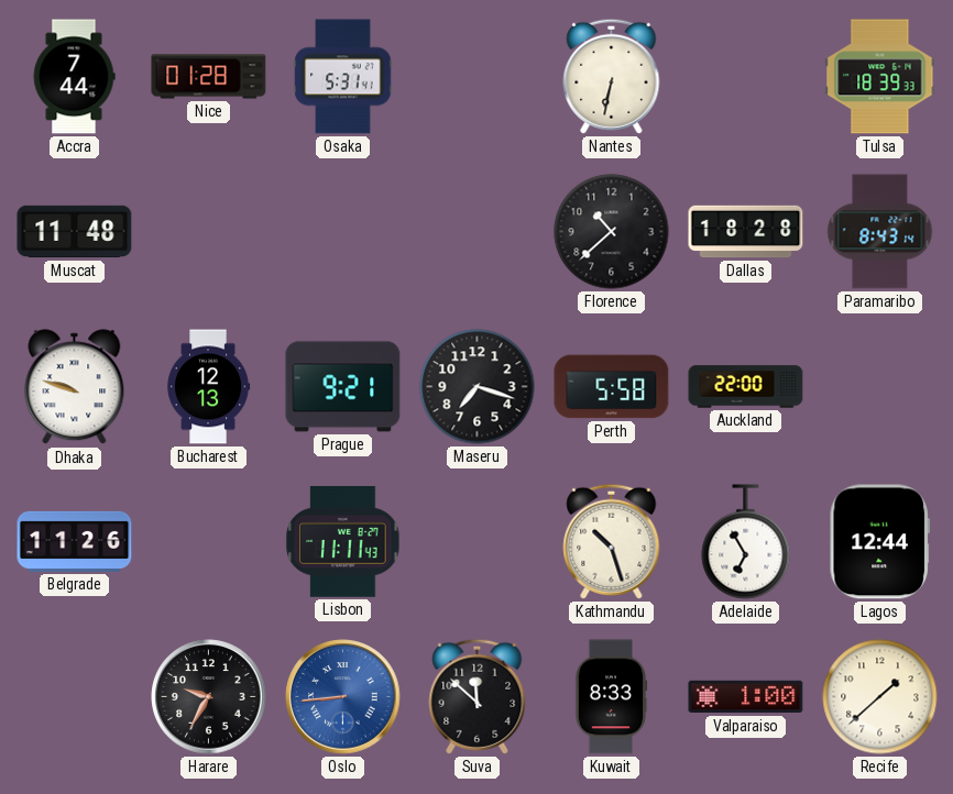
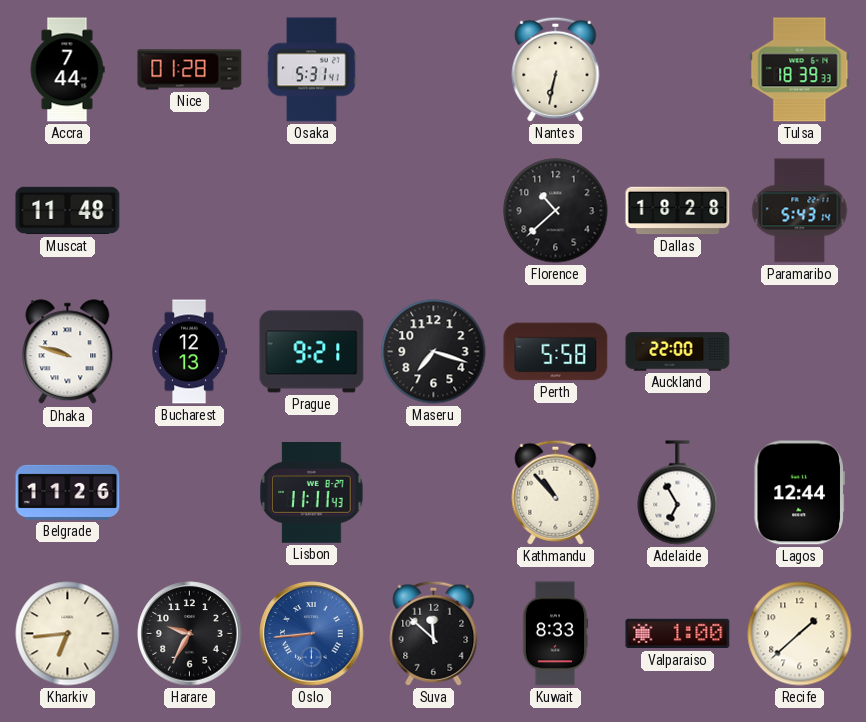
Paramaribo: 8:43 -> 5:43 (800, 211)
Kathmandu: 10:27 -> 10:53 (556, 492)
Kharkiv: none -> 6:44 (68, 634)
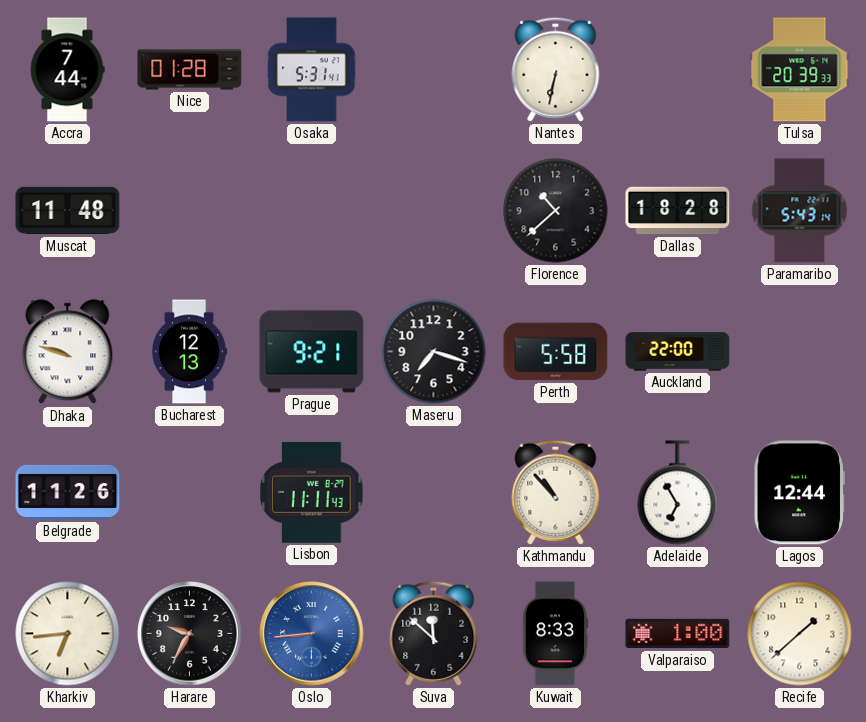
Tulsa: 18:39 -> 20:39 (800, 70)
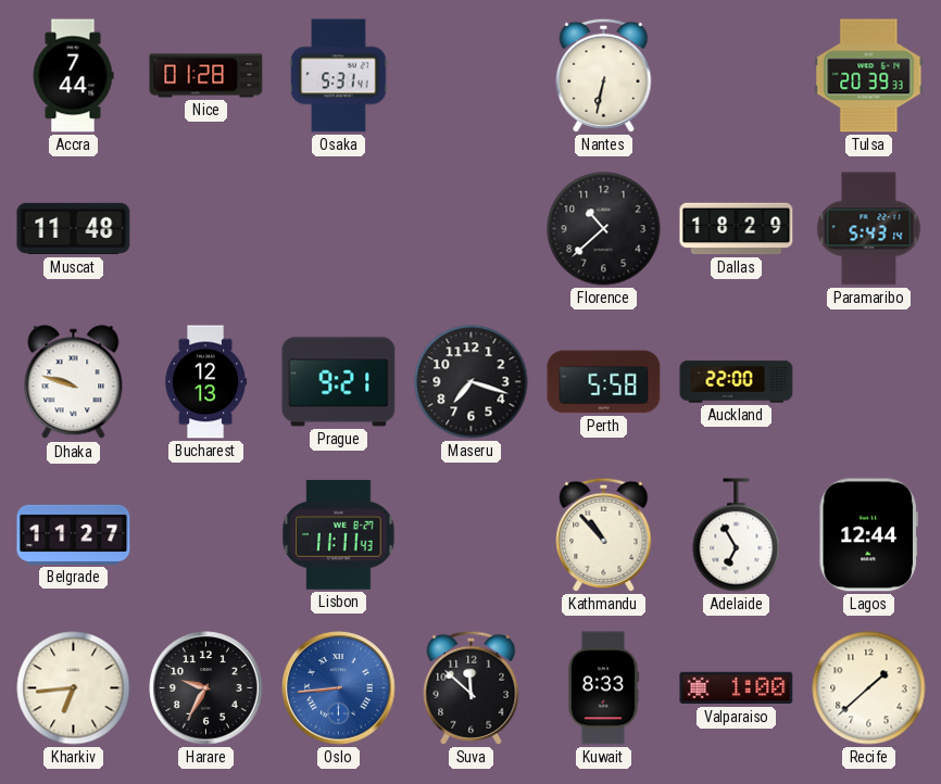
Dallas: 18:28 -> 18:29 (737, 229)
Belgrade: 11:26 -> 11:27 (74, 534)
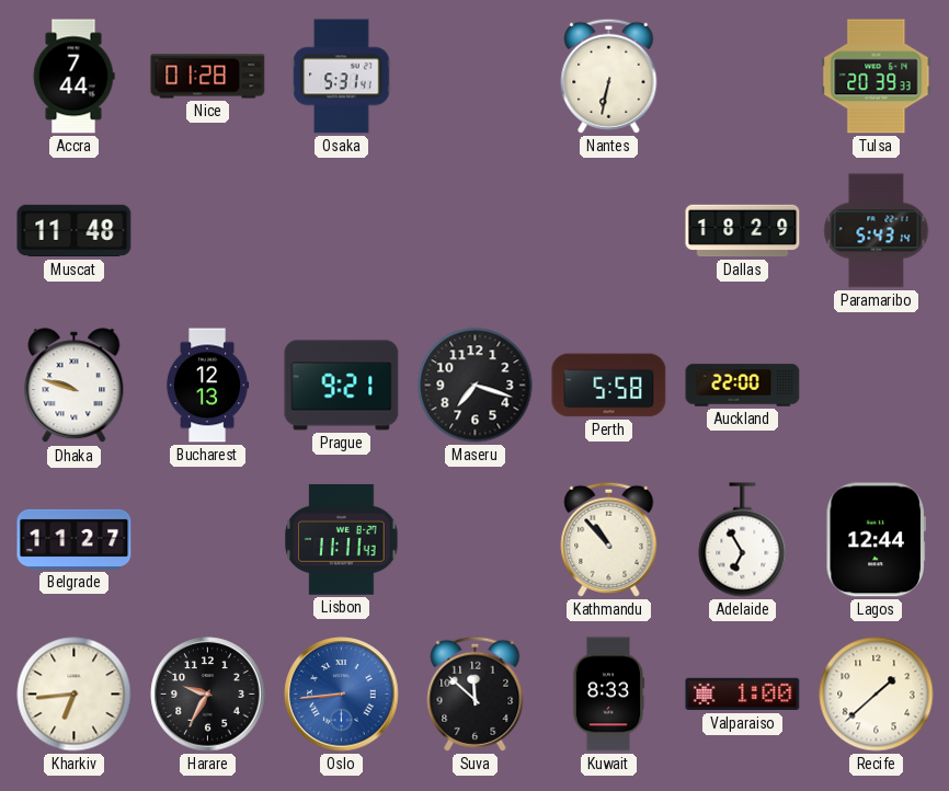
Florence: 10:38 -> none (604, 229)
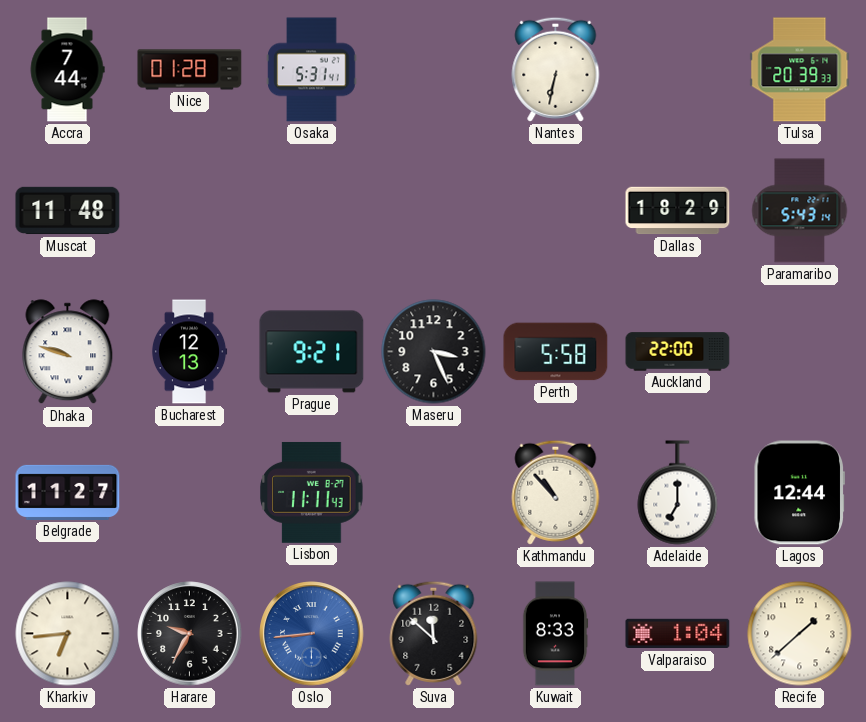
Maseru: 7:18 -> 3:26 (434, 352)
Adelaide: 6:55 -> 7:00 (678, 493)
Valparaiso: 1:00 -> 1:04 (678, 634)
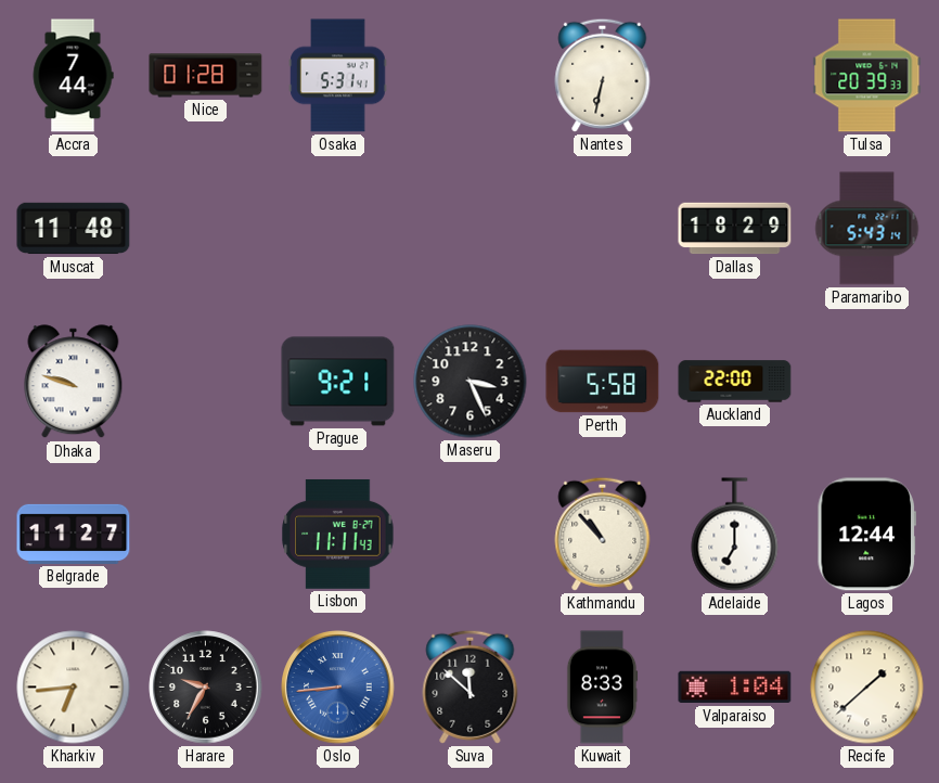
Bucharest: 12:13 -> none (189, 352)
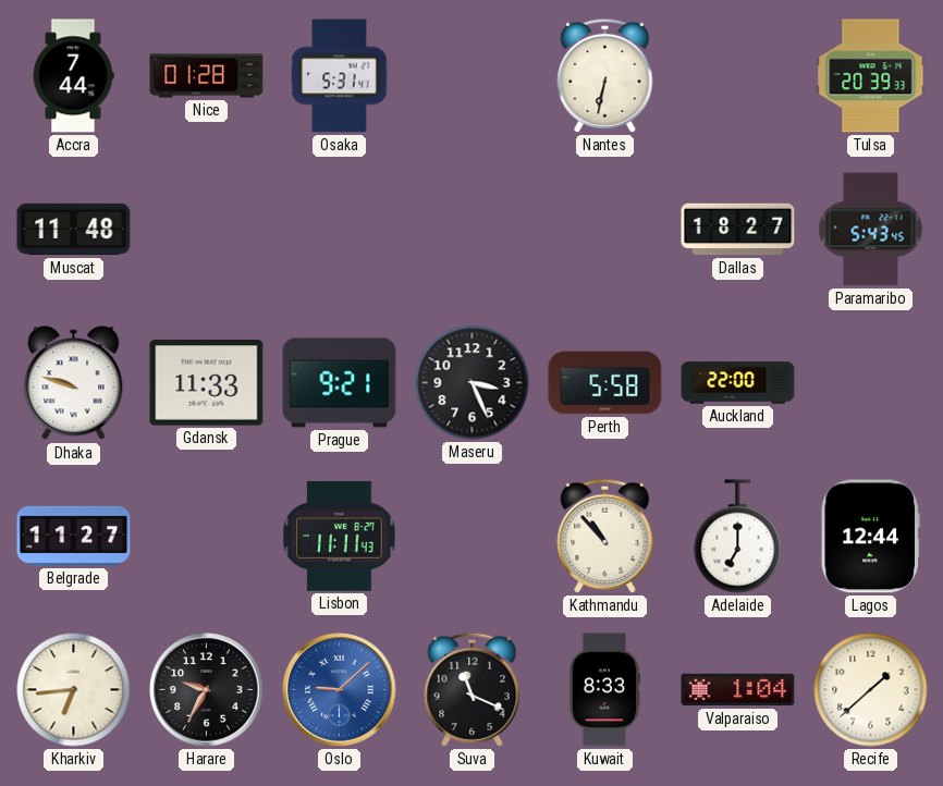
Dallas: 18:29 -> 18:27 (738, 230)
Paramaribo: 5:43:14 -> 5:43:45 (871, 230)
Gdansk: none -> 11:33 (207, 383)
Oslo: 8:44 -> 9:08 (340, 690)
Suva: 11:52 -> 11:19 (473, 689)
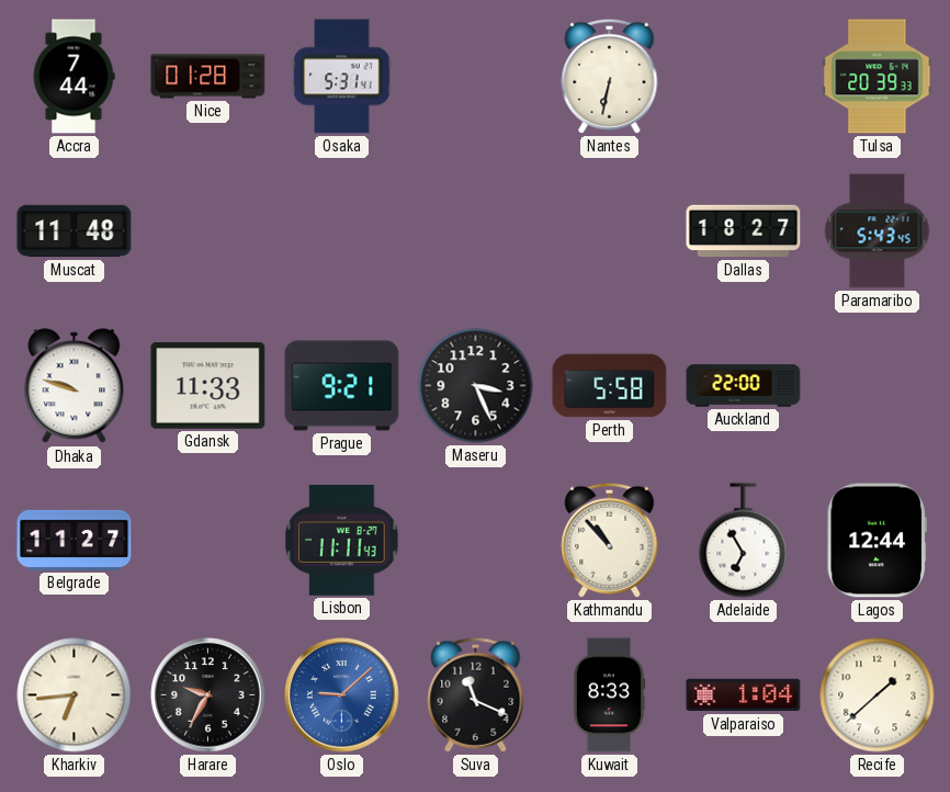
Adelaide: 7:00 -> 6:55 (744, 541)
